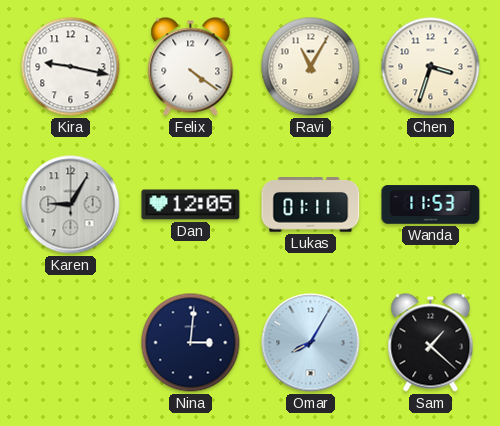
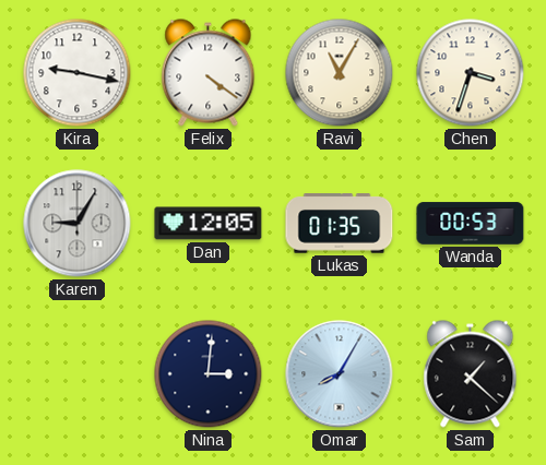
Lukas: 01:11 -> 01:35 (340, 224)
Wanda: 11:53 -> 00:53 (471, 224)
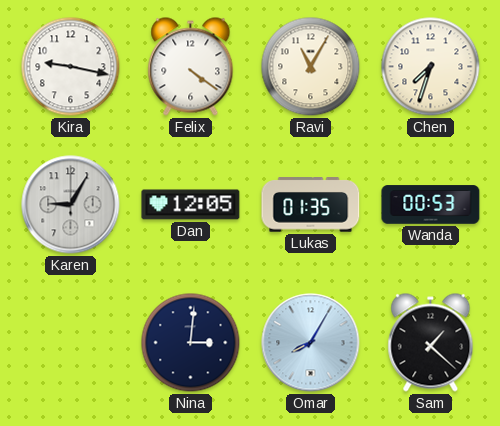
Chen: 3:33 -> 7:33 (431, 67)
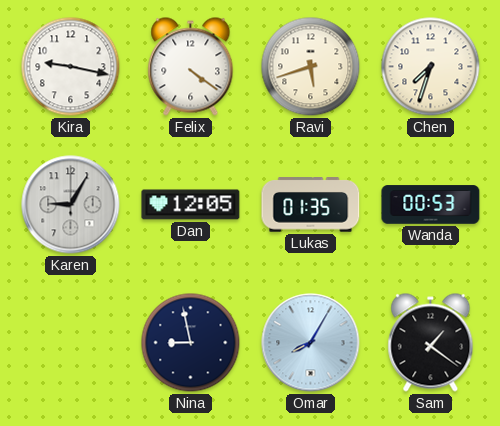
Ravi: 11:05 -> 5:42 (311, 67)
Nina: 3:01 -> 8:58 (191, 343)
Sam: 1:22 -> 1:21 (431, 343)
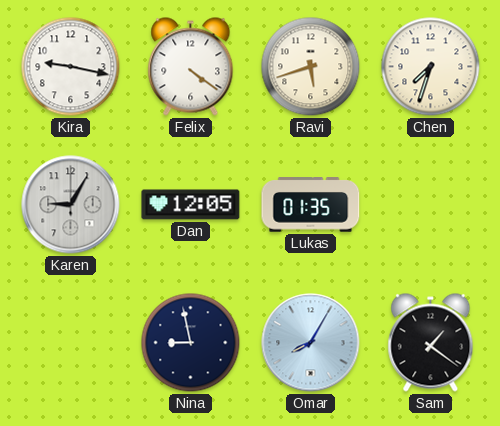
Wanda: 00:53 -> none (431, 205)
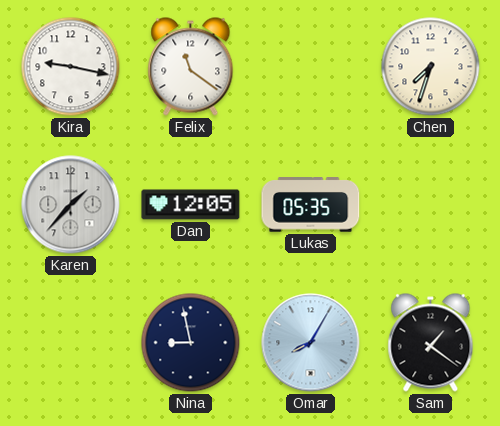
Felix: 4:21 -> 11:21 (191, 67)
Ravi: 5:42 -> none (311, 67)
Karen: 9:05 -> 1:37 (71, 205)
Lukas: 01:35 -> 05:35 (311, 205)
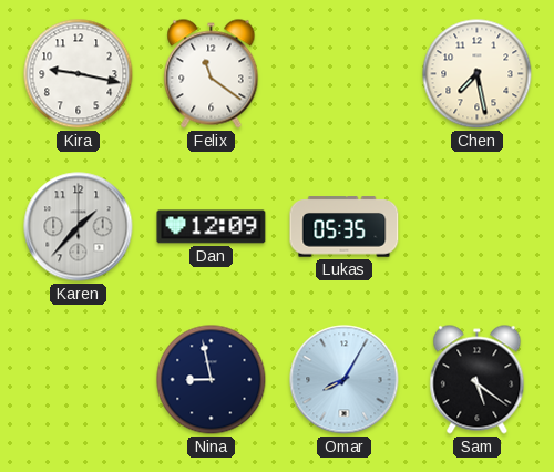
Chen: 7:33 -> 7:28 (478, 74)
Dan: 12:05 -> 12:09 (212, 227)
Sam: 1:21 -> 5:21 (478, 380)
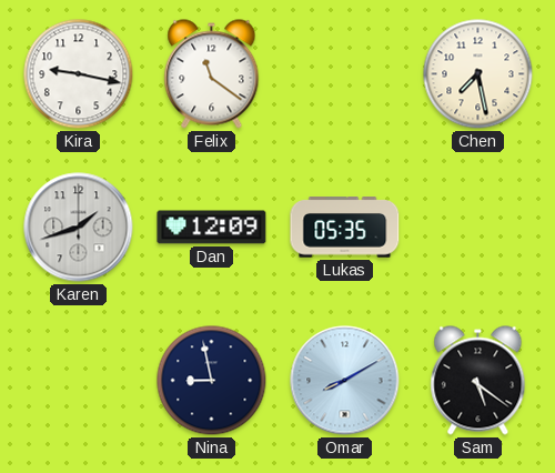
Karen: 1:37 -> 1:42 (79, 228)
Omar: 8:05 -> 8:10 (345, 381)
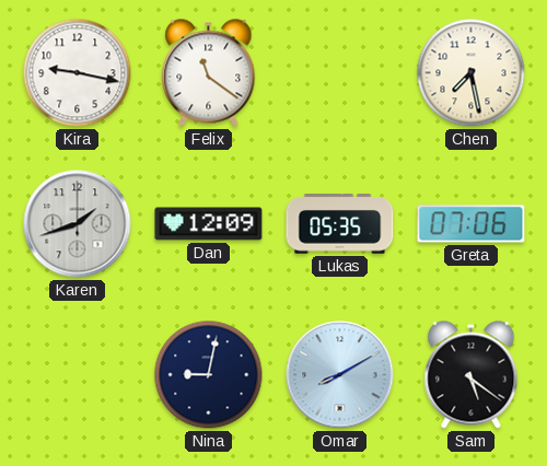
Greta: none -> 07:06 (472, 224)
Nina: 8:58 -> 9:02 (209, 375)
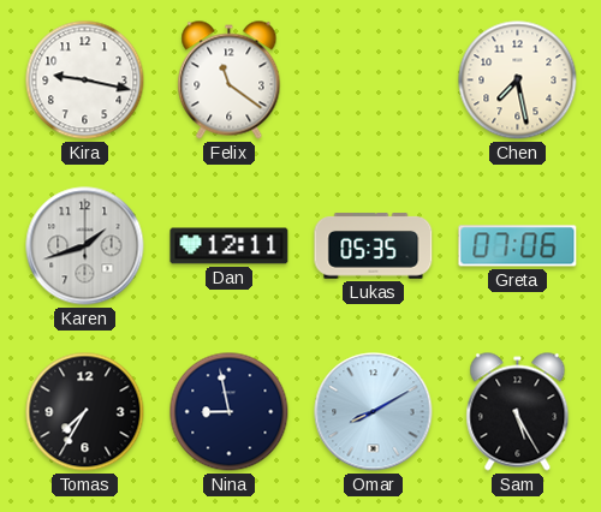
Dan: 12:09 -> 12:11 (230, 246)
Tomas: none -> 7:35 (85, 412)
Nina: 9:02 -> 8:58 (230, 412)
Sam: 5:21 -> 5:25 (518, 412)
